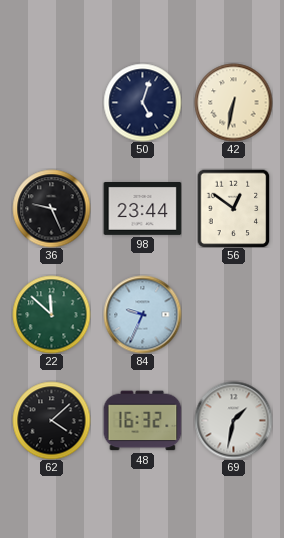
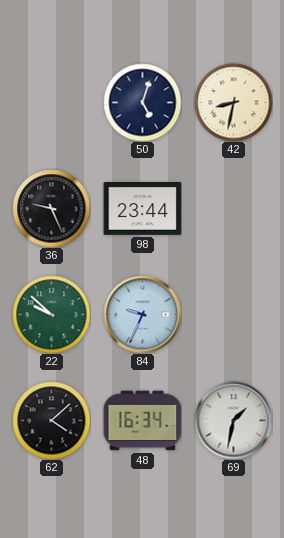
42: 6:32 -> 8:32 (233, 102)
56: 12:51 -> none (234, 208)
22: 11:52 -> 9:52 (51, 314)
48: 16:32 -> 16:34 (142, 421)
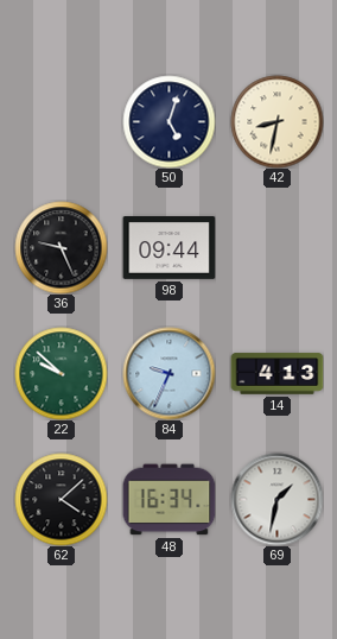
98: 23:44 -> 09:44 (168, 248)
14: none -> 4:13 (276, 374)
